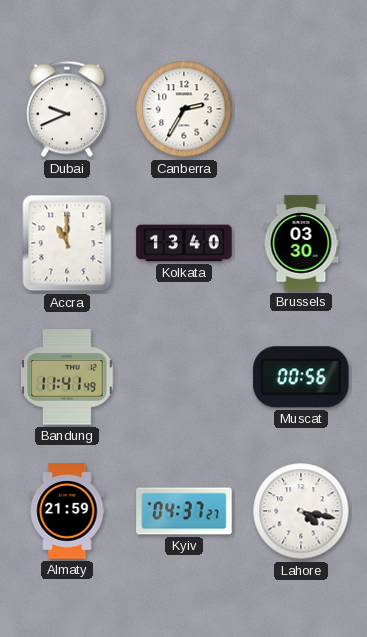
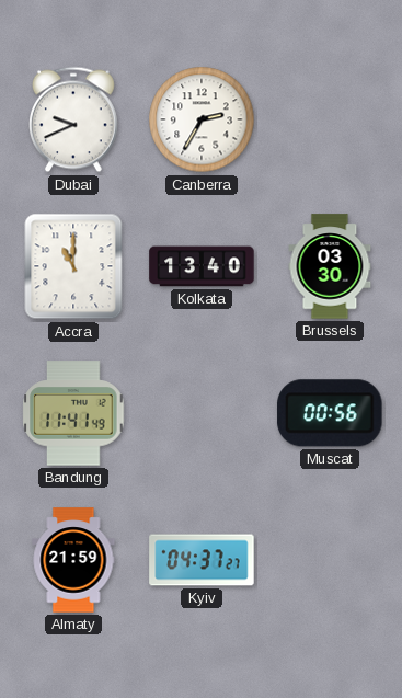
Lahore: 4:17 -> none (301, 511)
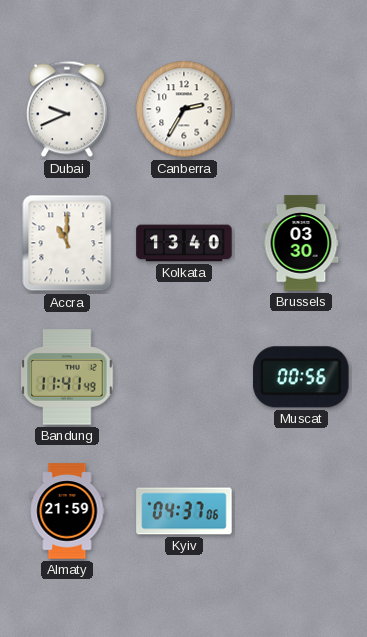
Kyiv: 04:37:27 -> 04:37:06 (184, 511)
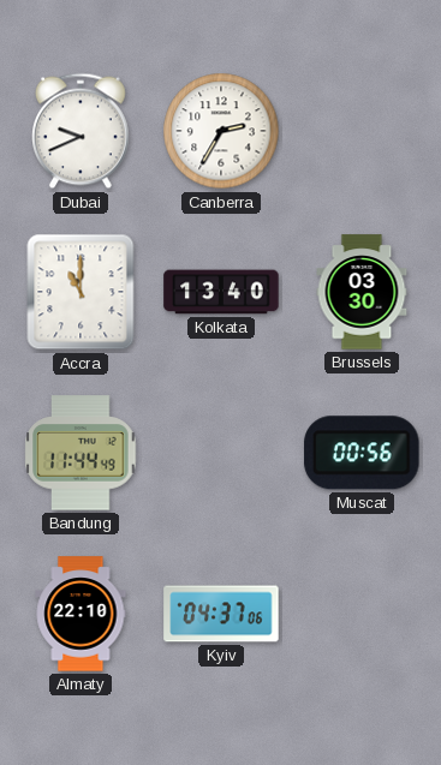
Bandung: 11:41 -> 11:44 (81, 453)
Almaty: 21:59 -> 22:10 (81, 614)
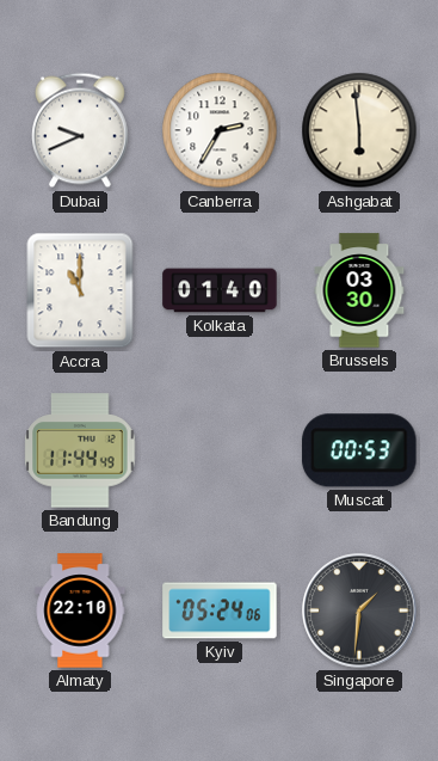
Ashgabat: none -> 5:59 (359, 130)
Kolkata: 13:40 -> 01:40 (220, 290)
Muscat: 00:56 -> 00:53 (359, 450)
Kyiv: 04:37 -> 05:24 (220, 610)
Singapore: none -> 1:31 (359, 610)
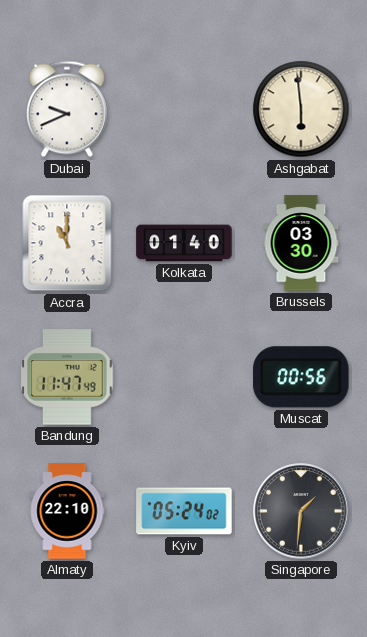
Canberra: 2:35 -> none (220, 130)
Bandung: 11:44 -> 11:47 (67, 377)
Muscat: 00:53 -> 00:56 (301, 377)
Kyiv: 05:24:06 -> 05:24:02 (184, 511)
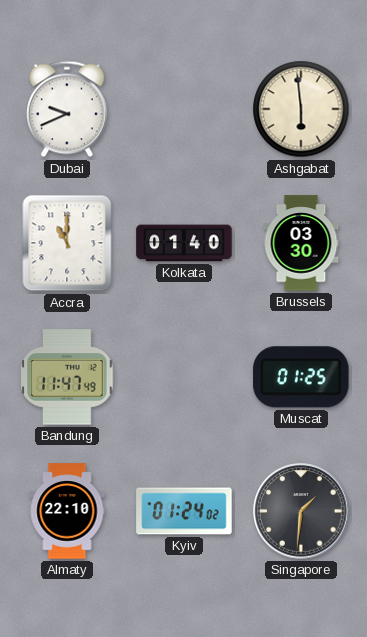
Muscat: 00:56 -> 01:25 (301, 377)
Kyiv: 05:24 -> 01:24 (184, 511)
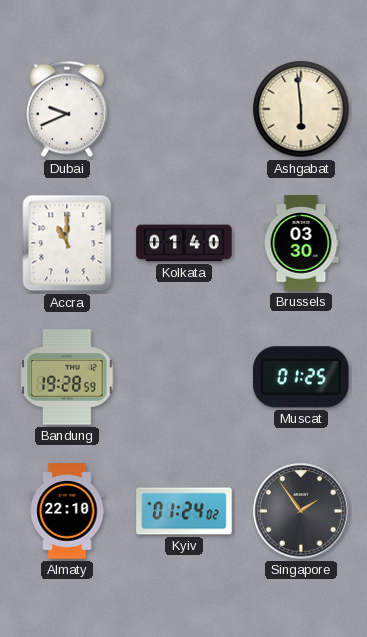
Bandung: 11:47 -> 19:28 (67, 377)
Singapore: 1:31 -> 1:54 (301, 511)
